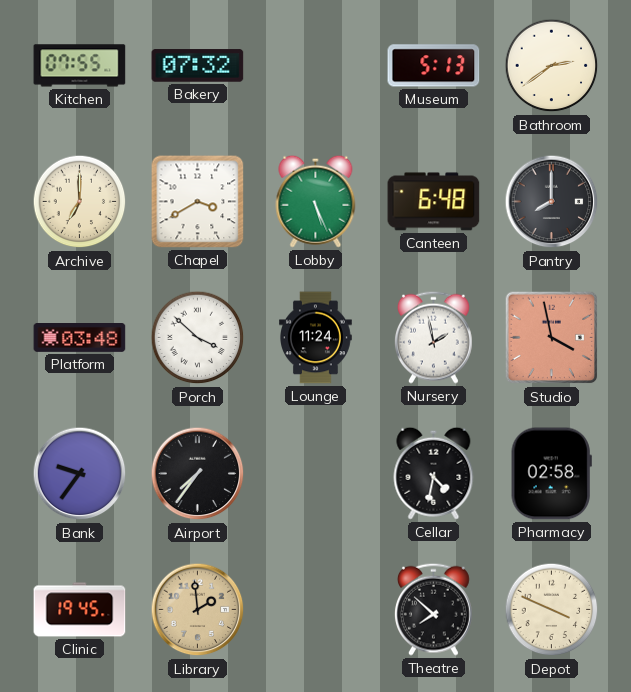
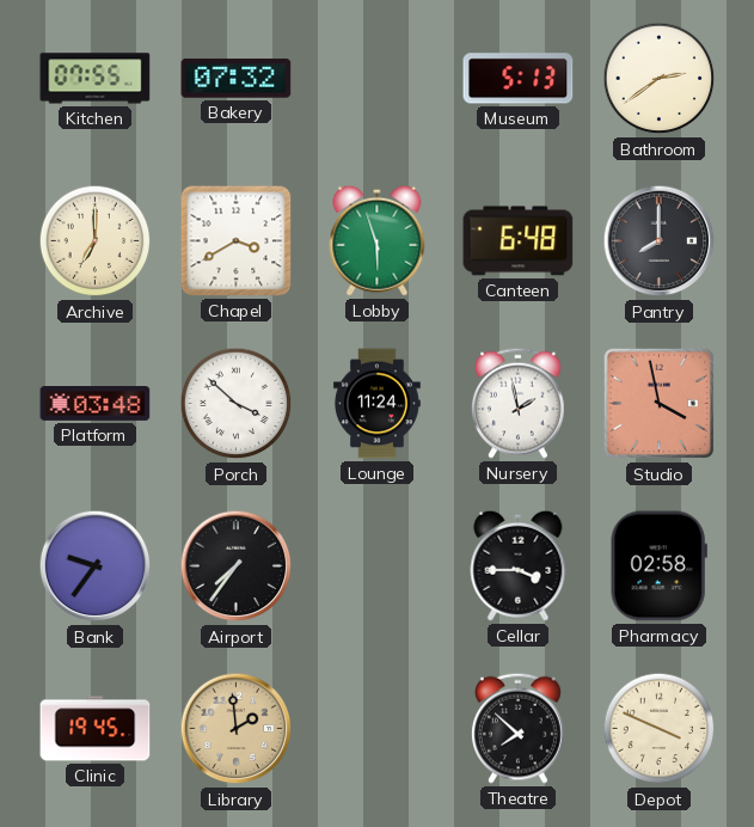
Lobby: 5:26 -> 5:57 (378, 240)
Cellar: 4:32 -> 3:45 (519, 565)
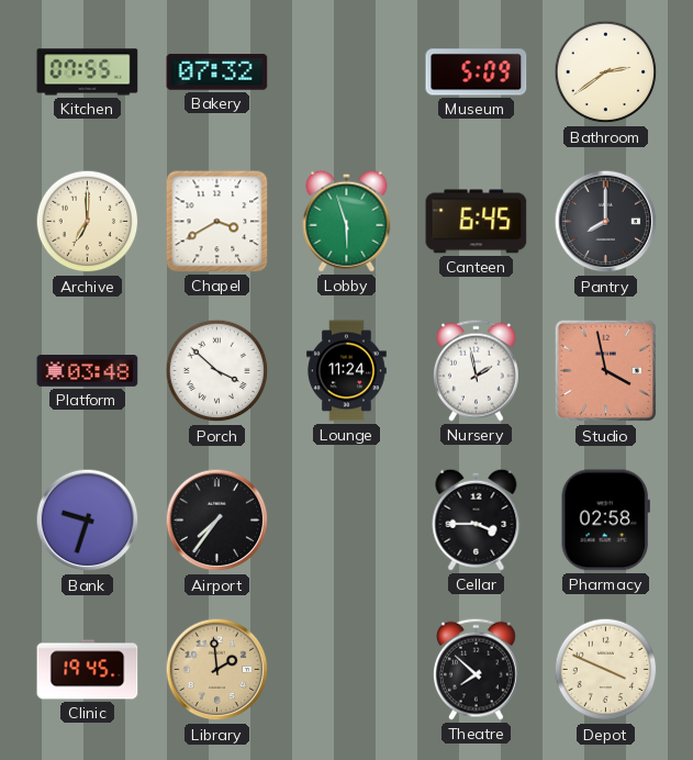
Museum: 5:13 -> 5:09 (477, 72)
Canteen: 6:48 -> 6:45 (477, 222)
Bank: 9:36 -> 9:33 (88, 521)
